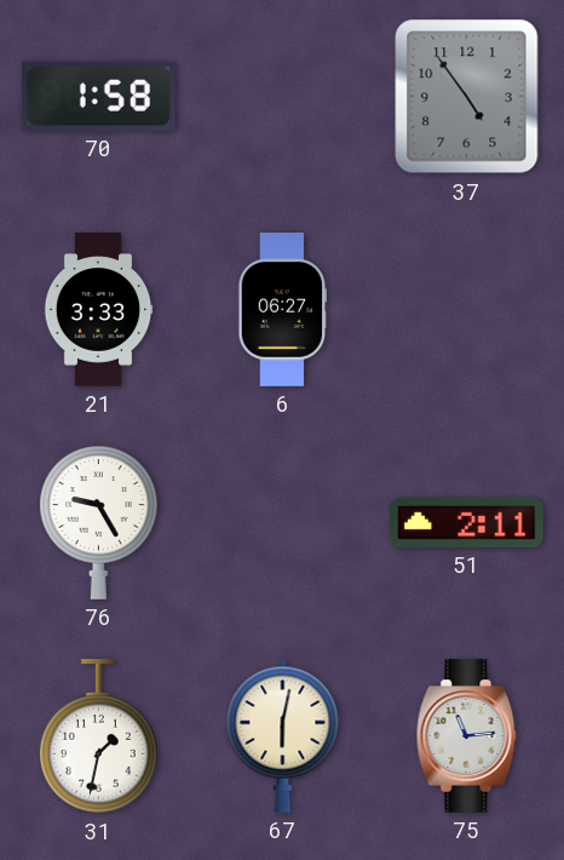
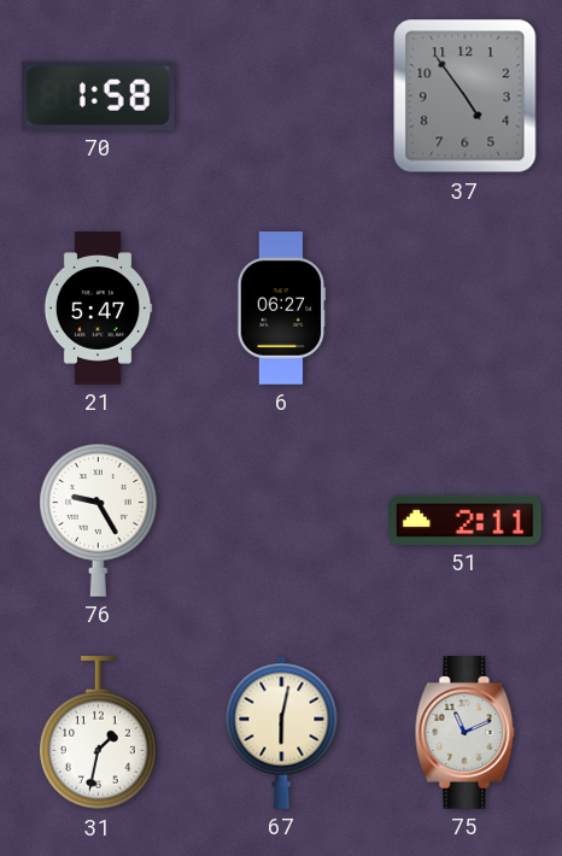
21: 3:33 -> 5:47 (98, 309)
75: 11:14 -> 11:11 (466, 733)
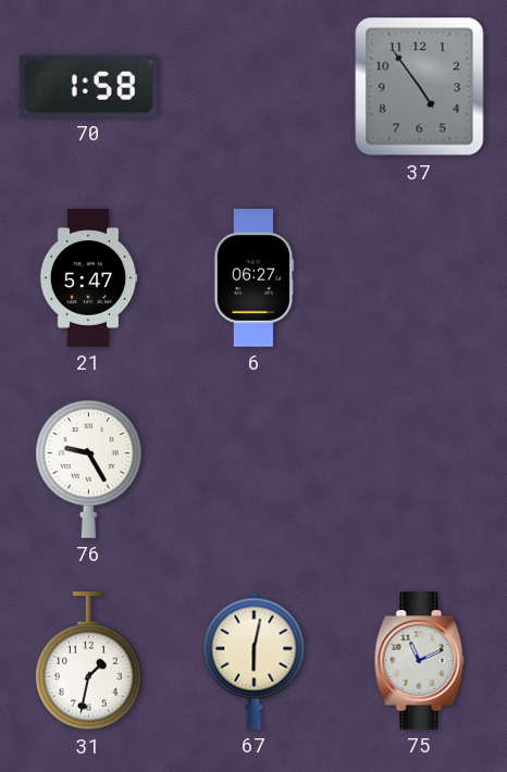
51: 2:11 -> none (466, 520)
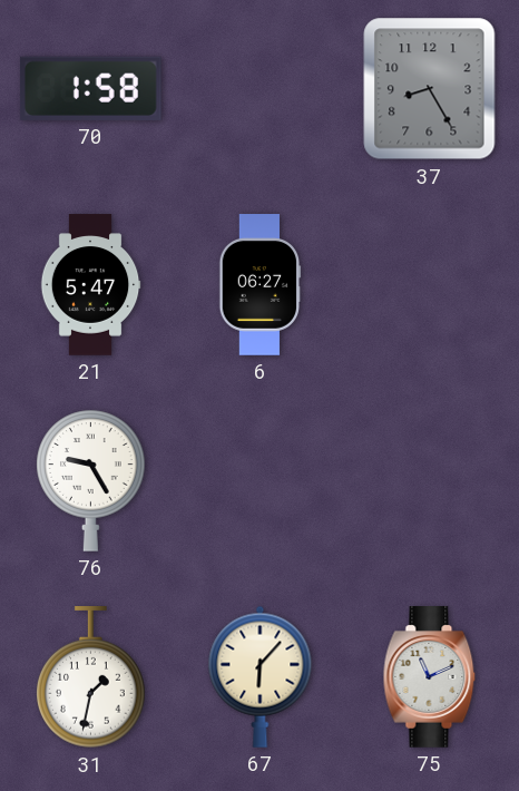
37: 4:54 -> 8:25 (430, 89)
67: 6:02 -> 6:07 (261, 676)
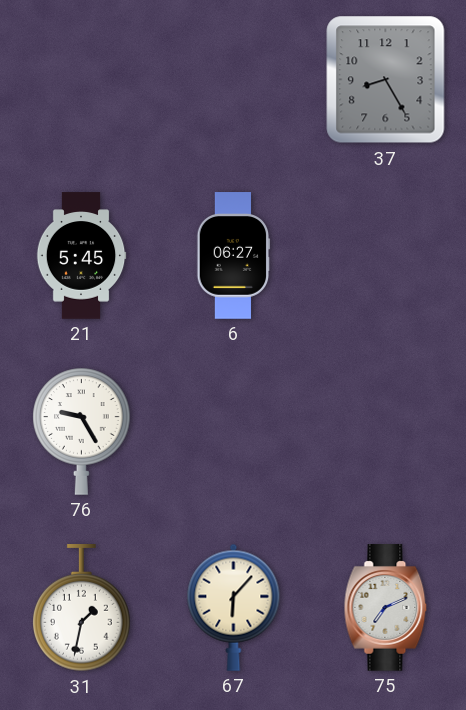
70: 1:58 -> none (90, 88)
21: 5:47 -> 5:45 (81, 256)
75: 11:11 -> 7:11 (386, 608)
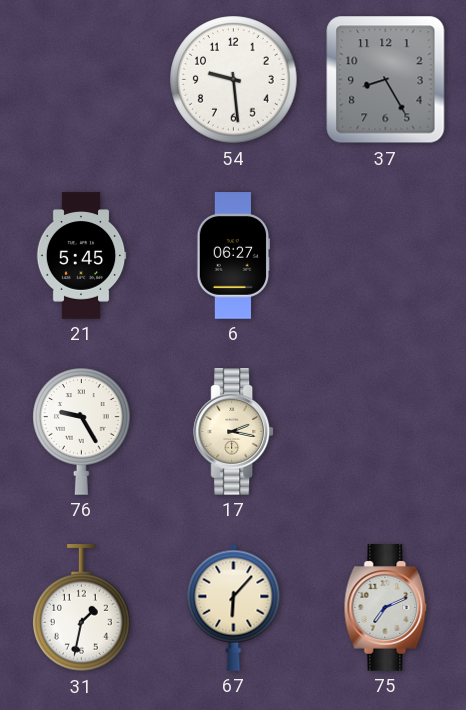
54: none -> 9:29 (234, 80)
17: none -> 2:17 (234, 432)
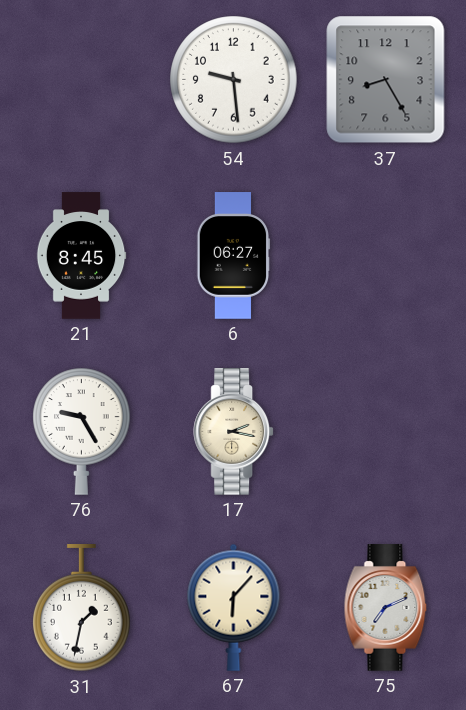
21: 5:45 -> 8:45 (81, 256)
